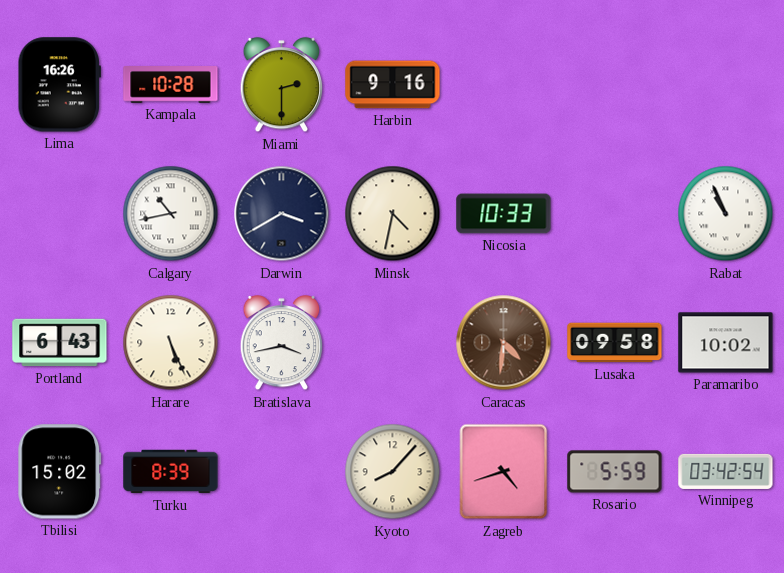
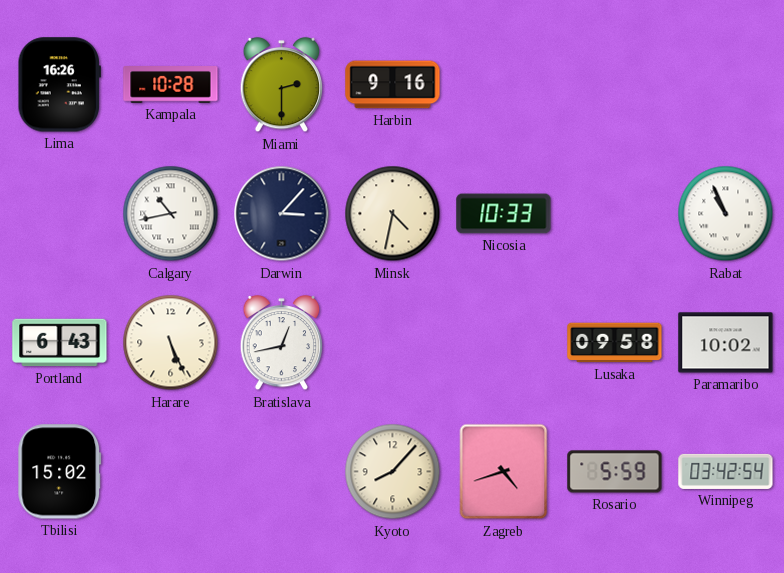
Darwin: 3:40 -> 3:07 (282, 214)
Bratislava: 3:43 -> 12:43 (282, 343)
Caracas: 4:31 -> none (504, 343)
Turku: 8:39 -> none (171, 472)
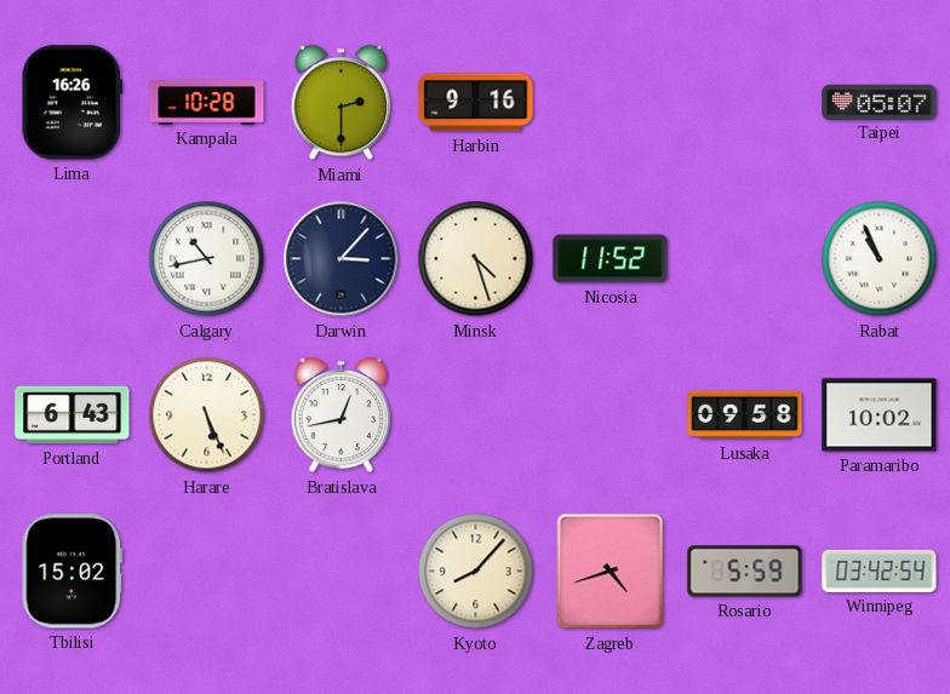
Taipei: none -> 05:07 (880, 102)
Minsk: 4:32 -> 4:27 (476, 259)
Nicosia: 10:33 -> 11:52 (611, 259)
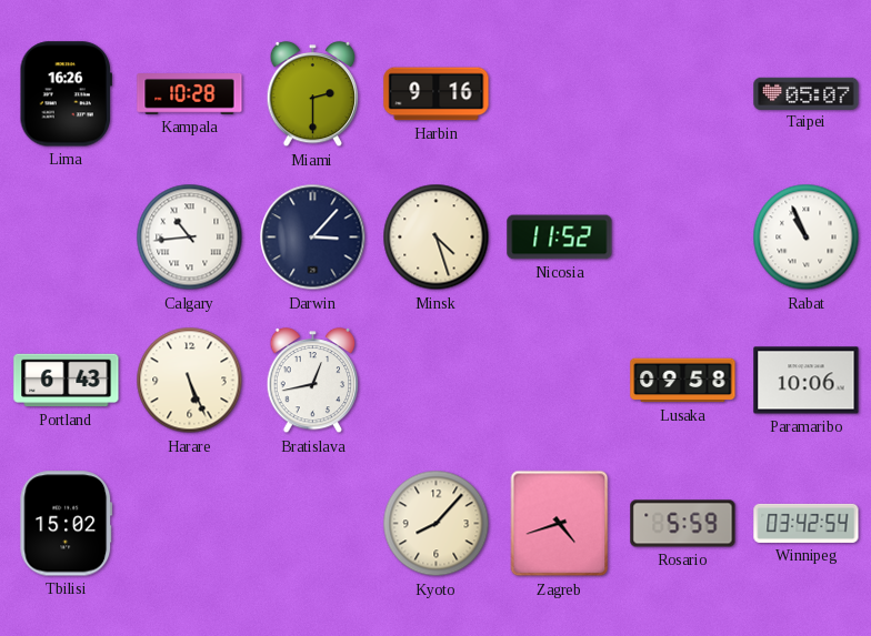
Calgary: 10:43 -> 10:44 (190, 238)
Paramaribo: 10:02 -> 10:06 (807, 381)
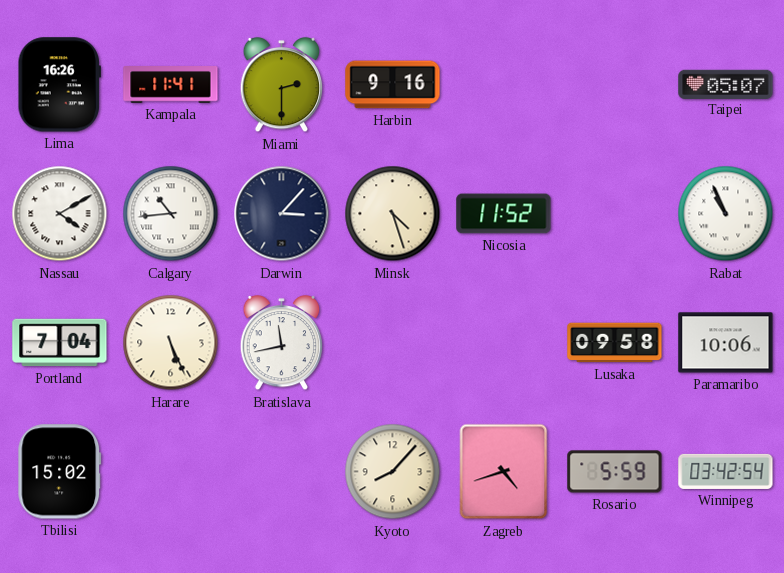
Kampala: 10:28 -> 11:41 (171, 85)
Nassau: none -> 4:10 (60, 214)
Portland: 6:43 -> 7:04 (60, 343)
Bratislava: 12:43 -> 11:43 (282, 343)
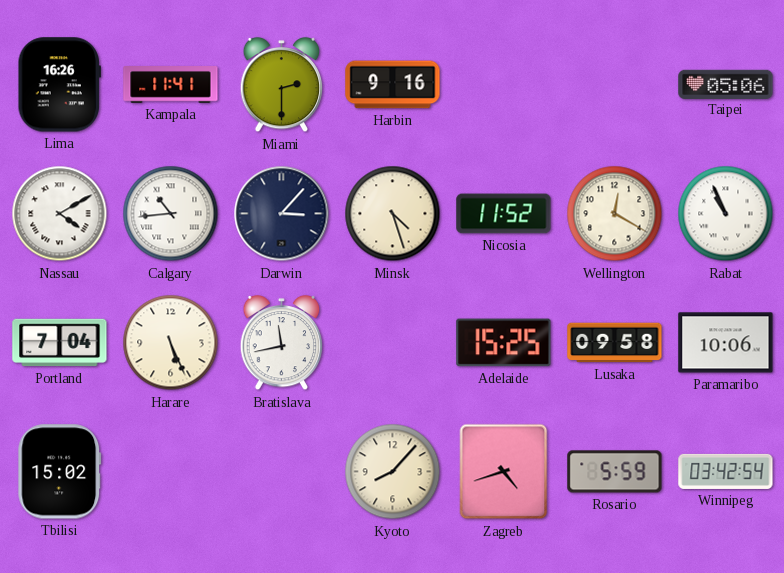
Taipei: 05:07 -> 05:06 (726, 84)
Wellington: none -> 12:20 (615, 214)
Adelaide: none -> 15:25 (504, 343)
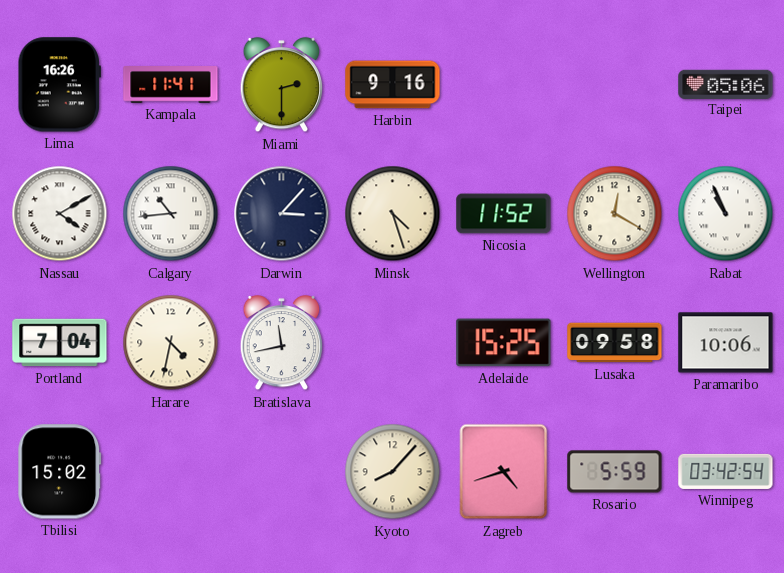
Harare: 5:26 -> 4:32 (171, 343)
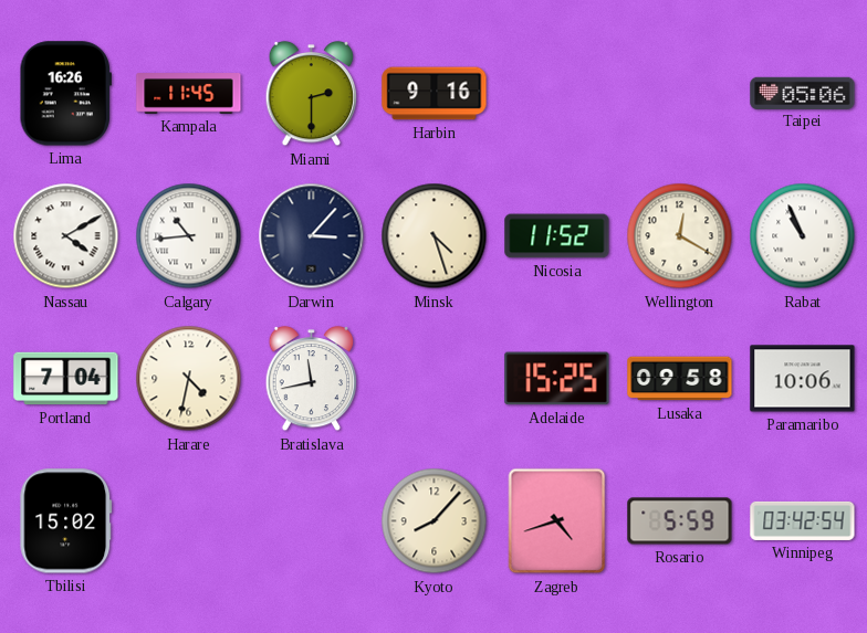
Kampala: 11:41 -> 11:45 (189, 94)
